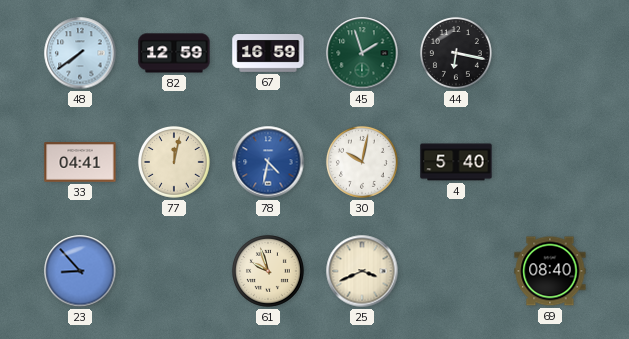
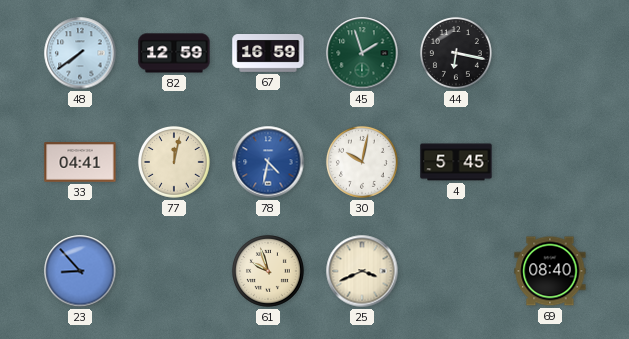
4: 5:40 -> 5:45 (456, 162)
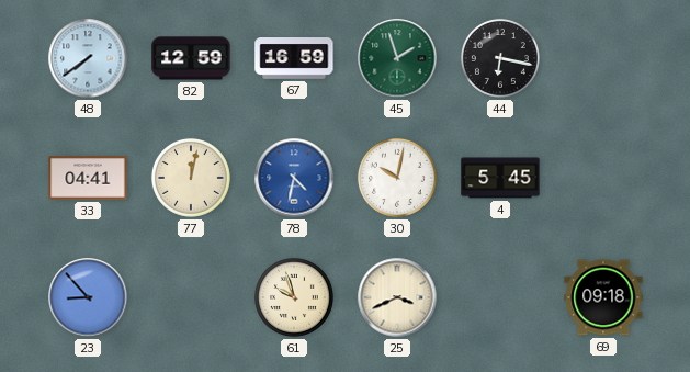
69: 08:40 -> 09:18 (603, 297)
